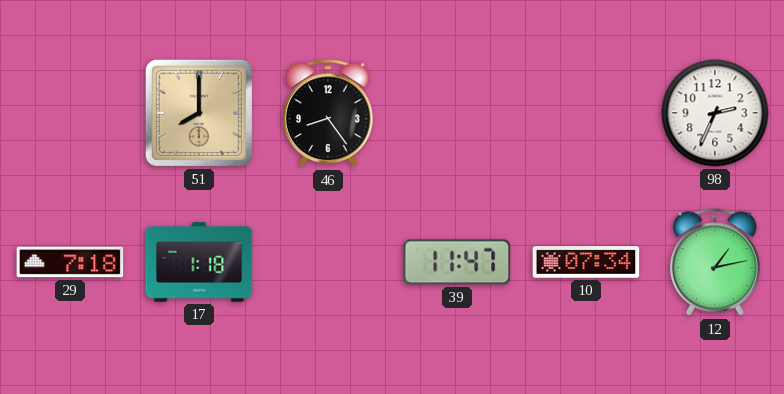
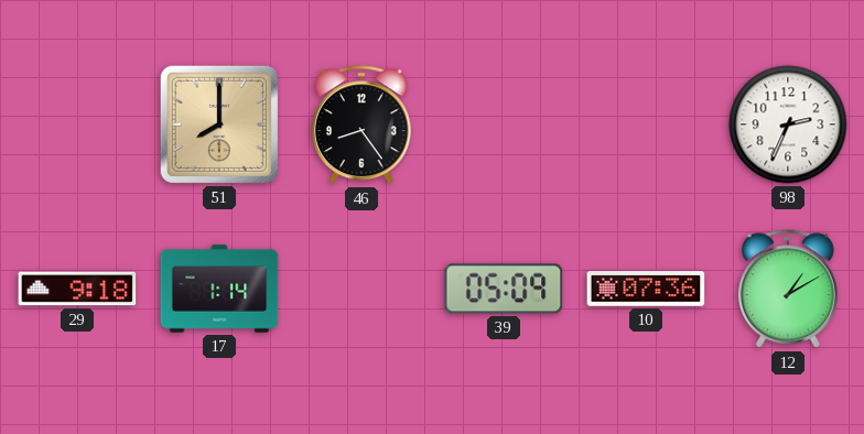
29: 7:18 -> 9:18 (77, 289)
17: 1:18 -> 1:14 (219, 289)
39: 11:47 -> 05:09 (504, 289)
10: 07:34 -> 07:36 (646, 289)
12: 1:13 -> 1:10 (789, 290)
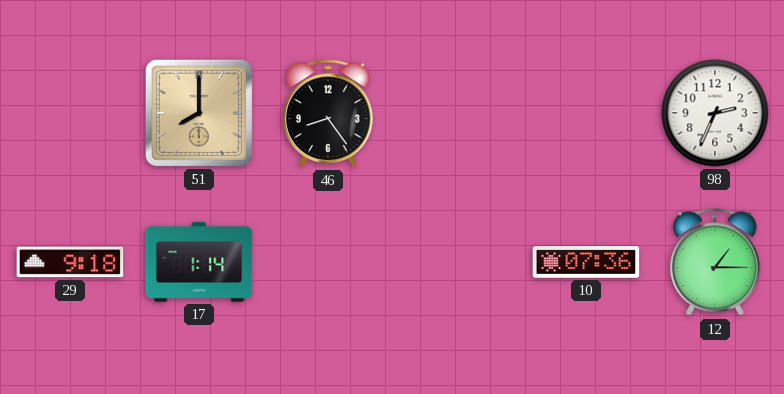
39: 05:09 -> none (504, 289)
12: 1:10 -> 1:15 (716, 263)
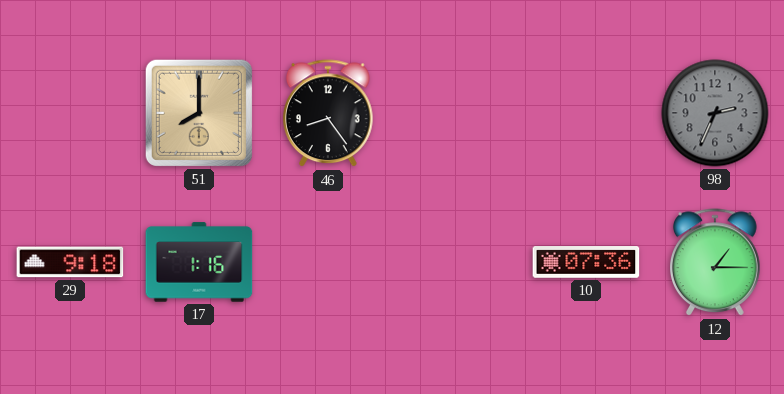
98 dial: white -> grey (715, 113)
17: 1:14 -> 1:16 (199, 262)
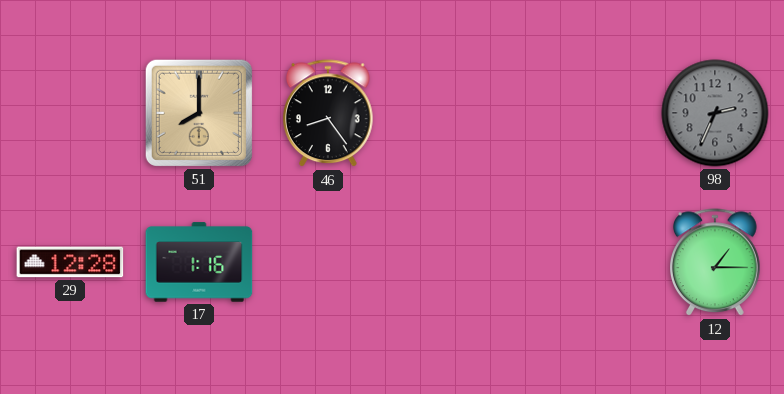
29: 9:18 -> 12:28 (70, 262)
10: 07:36 -> none (586, 262)
